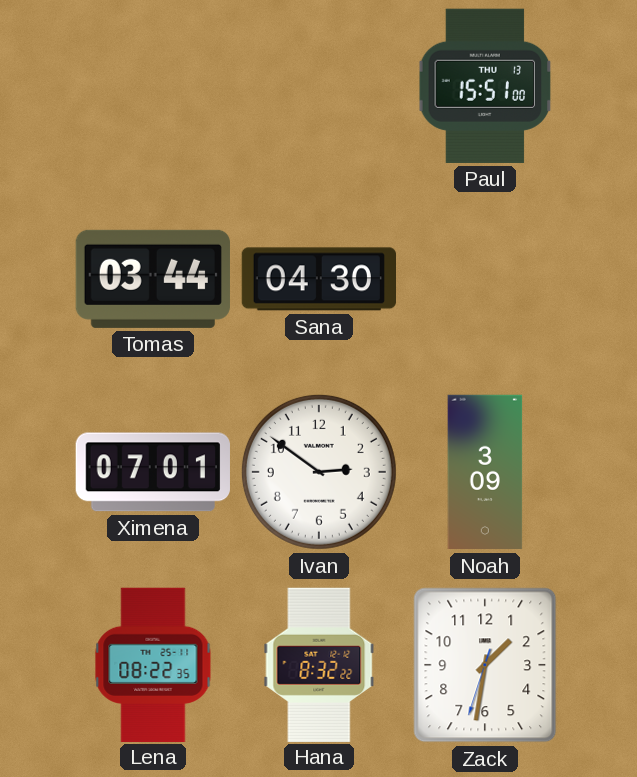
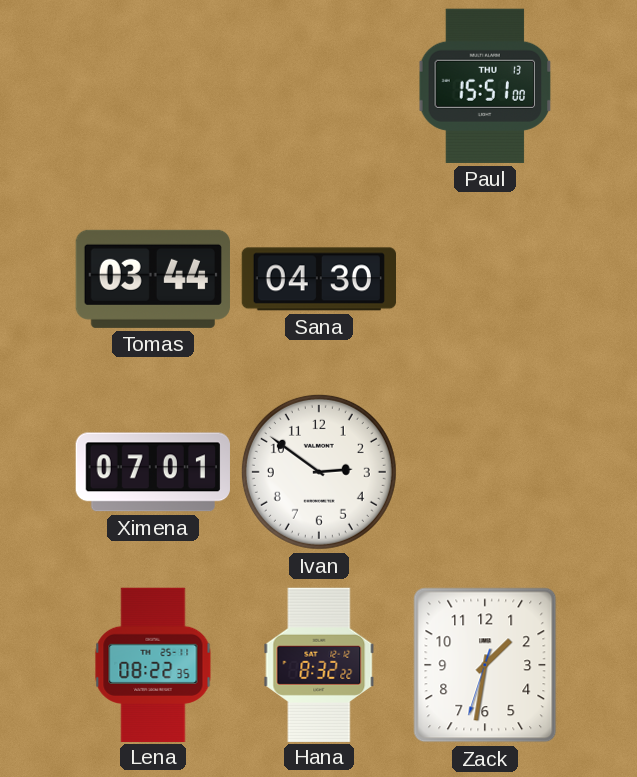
Noah: 3:09 -> none (485, 472)
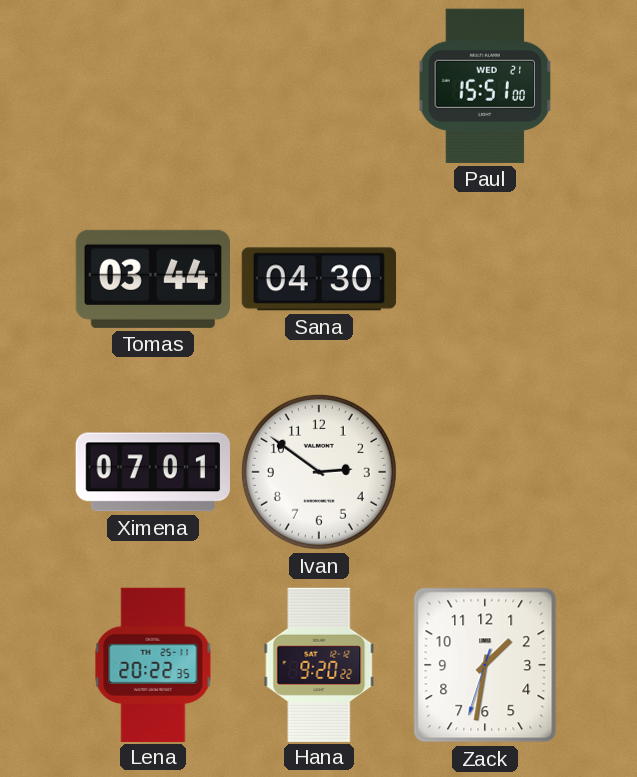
Paul date: THU 13 -> WED 21 (485, 86)
Lena: 08:22 -> 20:22 (153, 664)
Hana: 8:32 -> 9:20 (319, 664)
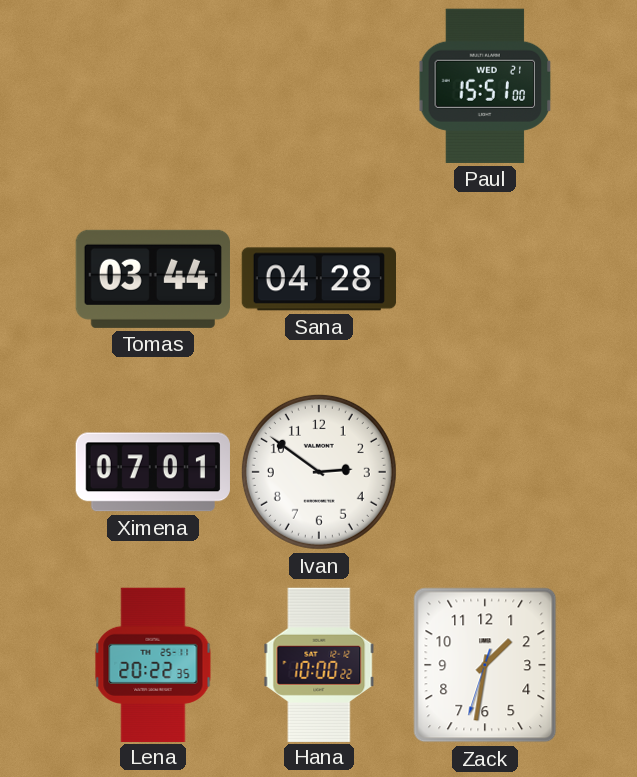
Sana: 04:30 -> 04:28 (318, 279)
Hana: 9:20 -> 10:00 (319, 664)
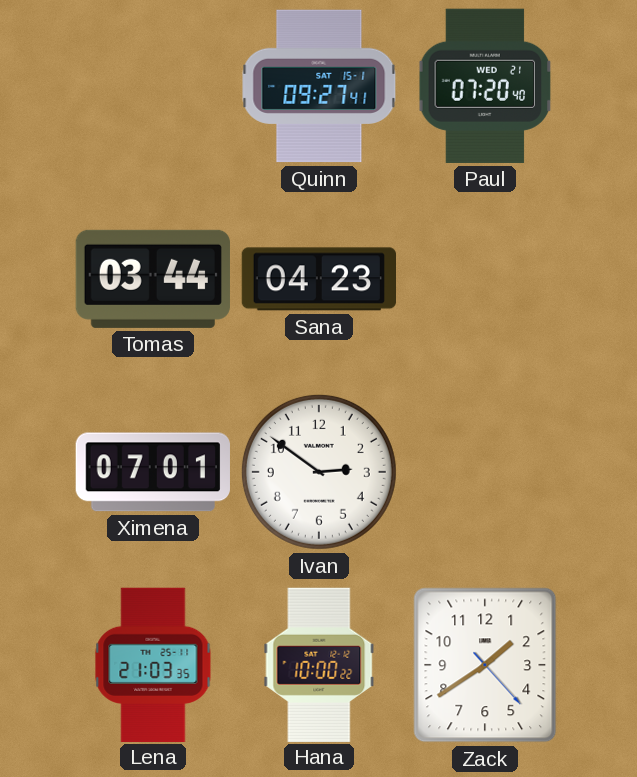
Quinn: none -> 09:27 (319, 86)
Paul: 15:51 -> 07:20 (485, 86)
Sana: 04:28 -> 04:23 (318, 279)
Lena: 20:22 -> 21:03 (153, 664)
Zack: 1:31 -> 1:39 (485, 665)
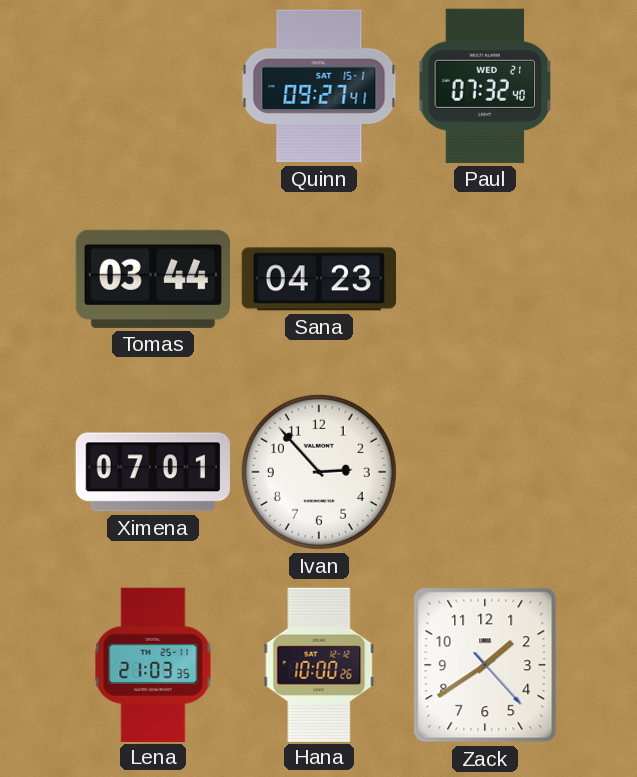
Paul: 07:20 -> 07:32 (485, 86)
Ivan: 2:51 -> 2:53 (319, 472)
Hana: 10:00:22 -> 10:00:26 (319, 664)
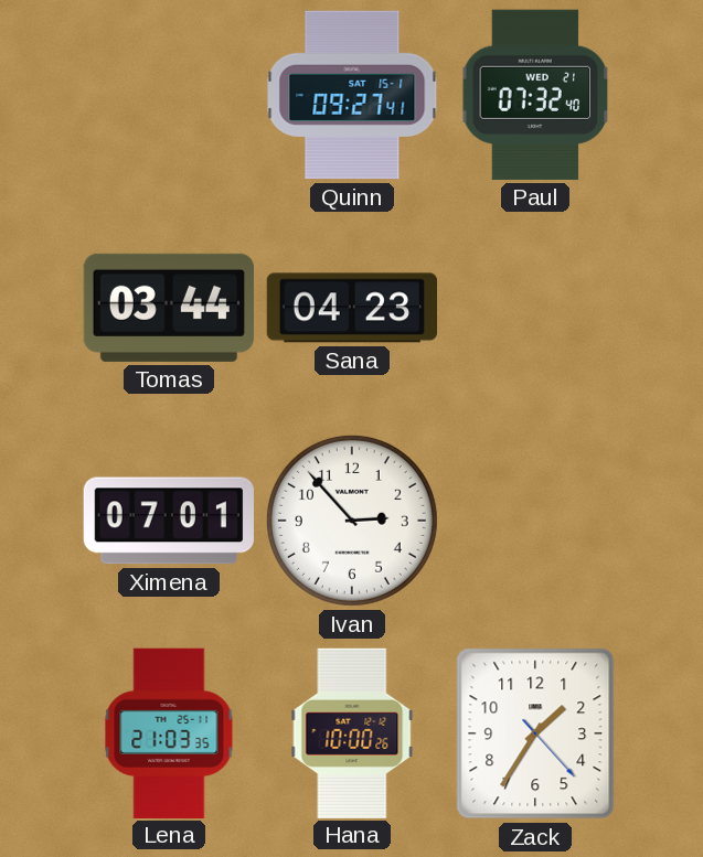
Zack: 1:39 -> 1:35 (535, 733)
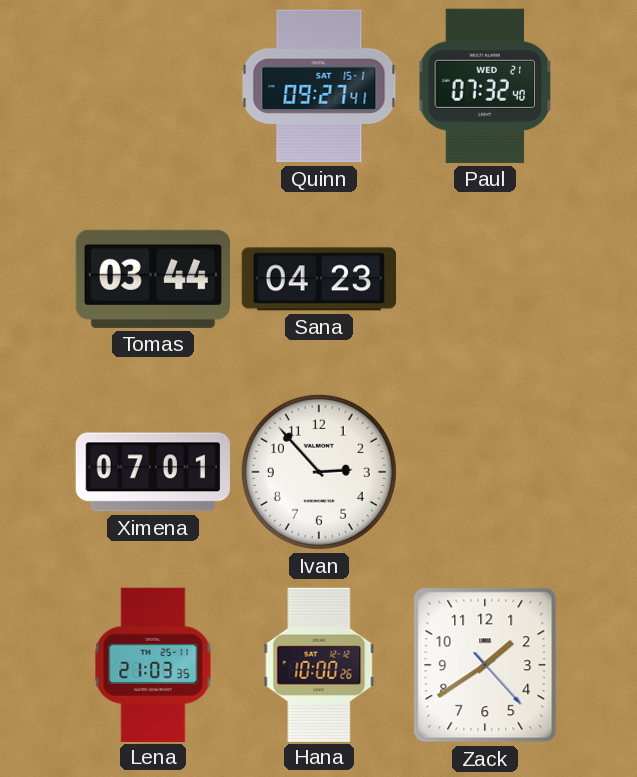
Zack: 1:35 -> 1:39 (485, 665)
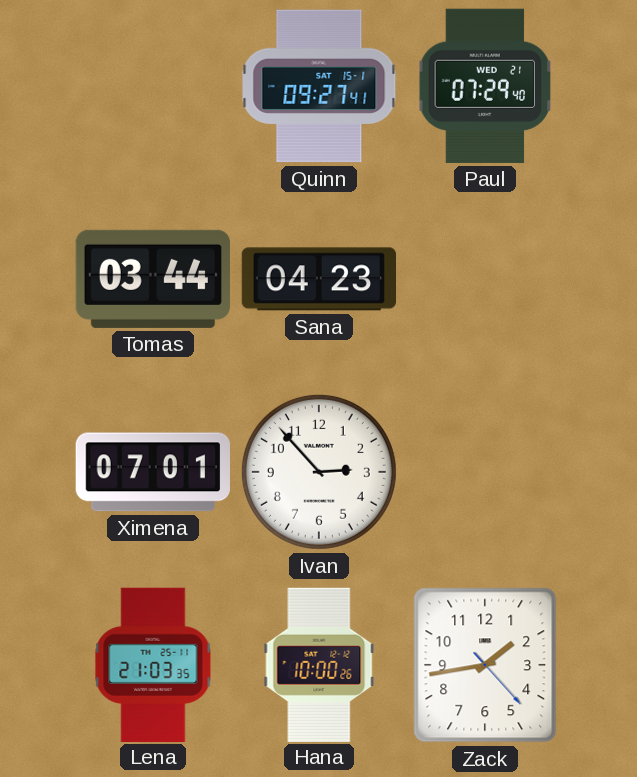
Paul: 07:32 -> 07:29 (485, 86)
Zack: 1:39 -> 1:43 (485, 665)
